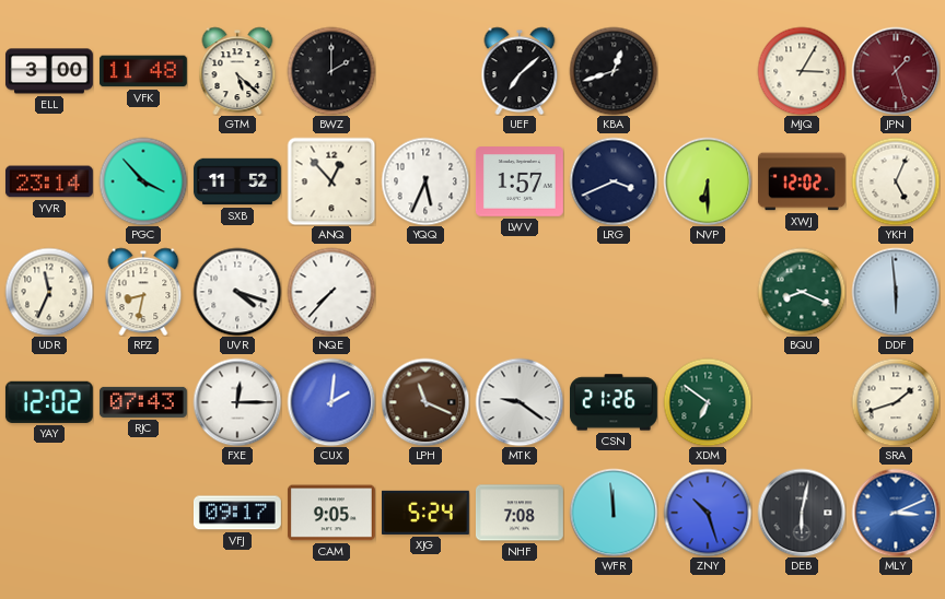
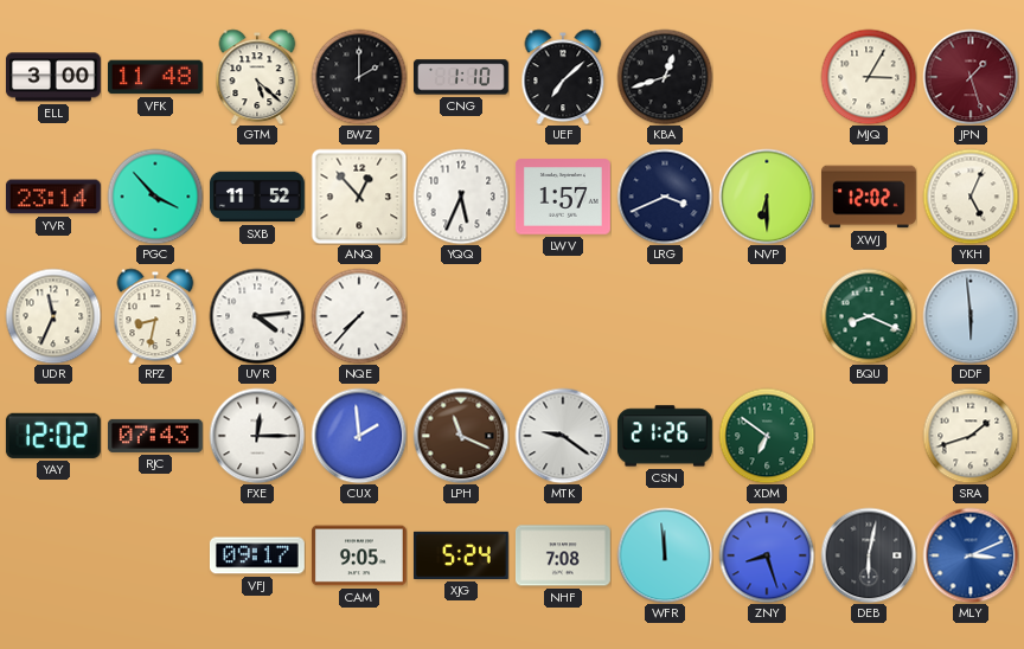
CNG: none -> 1:10 (461, 77)
UVR: 4:18 -> 4:14 (257, 316)
CUX: 2:01 -> 1:59 (359, 436)
ZNY: 10:27 -> 8:27 (767, 555)
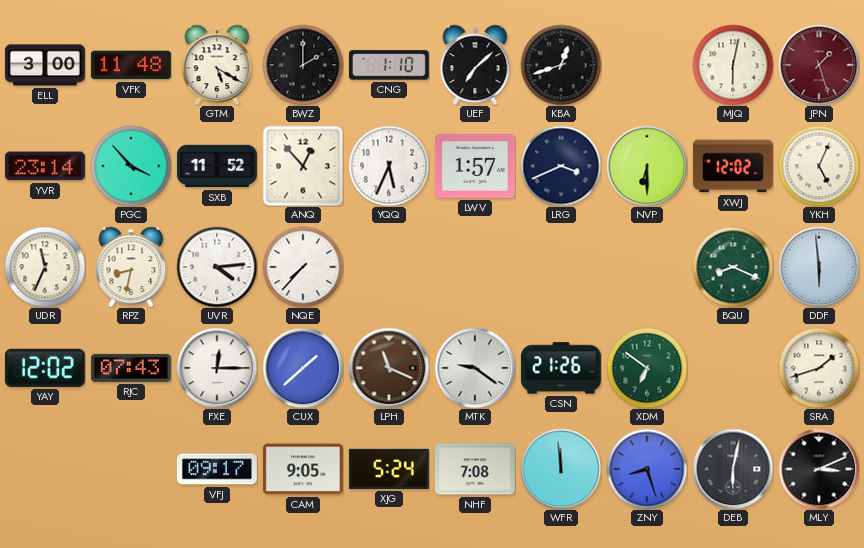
GTM: 5:22 -> 5:20 (217, 65)
MJQ: 3:05 -> 6:02 (733, 65)
CUX: 1:59 -> 1:38 (303, 368)
MLY dial: blue -> black (819, 469)
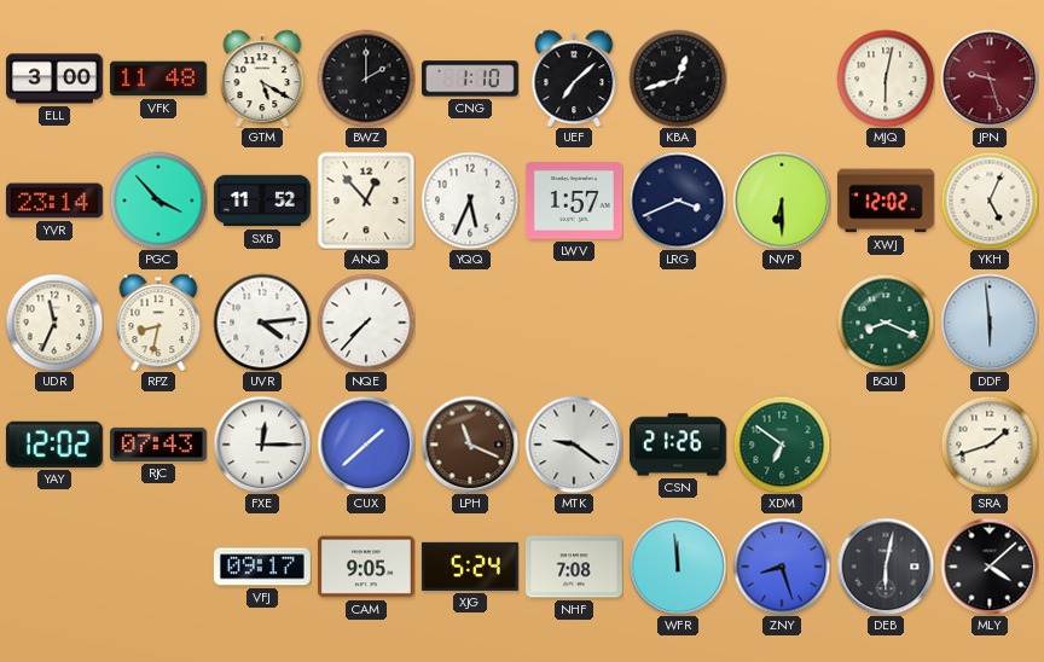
JPN: 1:27 -> 9:27 (990, 79)
MLY: 3:11 -> 4:08 (990, 567)
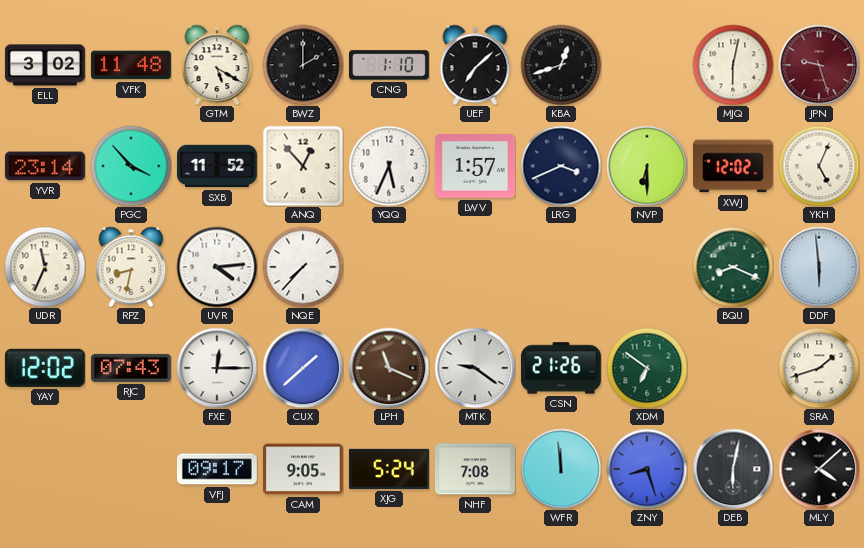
ELL: 3:00 -> 3:02 (45, 65)
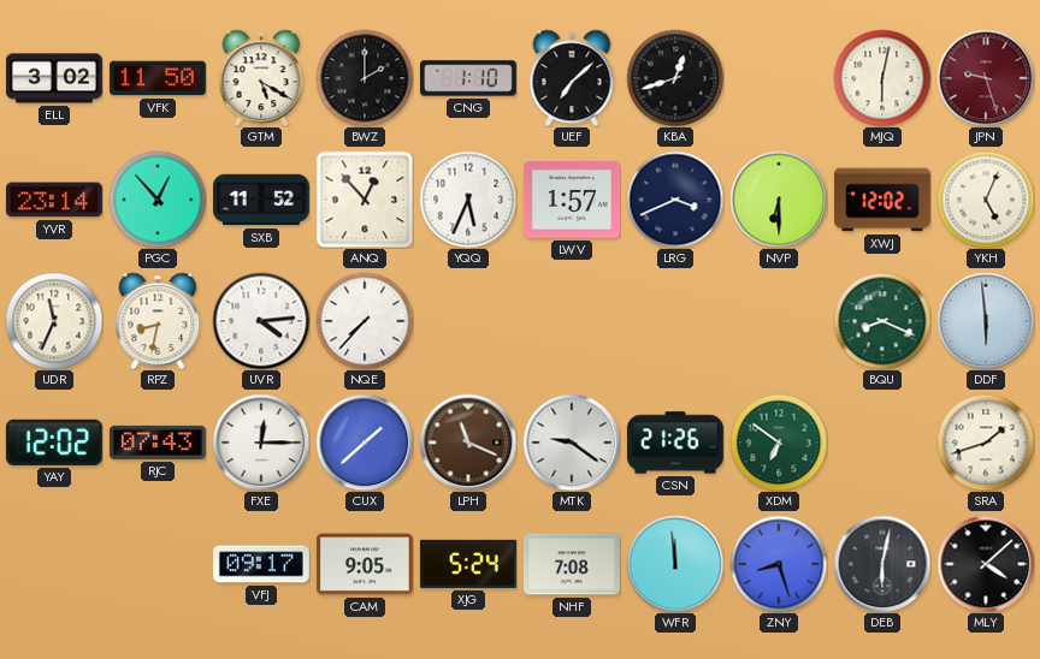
VFK: 11:48 -> 11:50 (158, 78)
PGC: 3:53 -> 12:53 (158, 200)
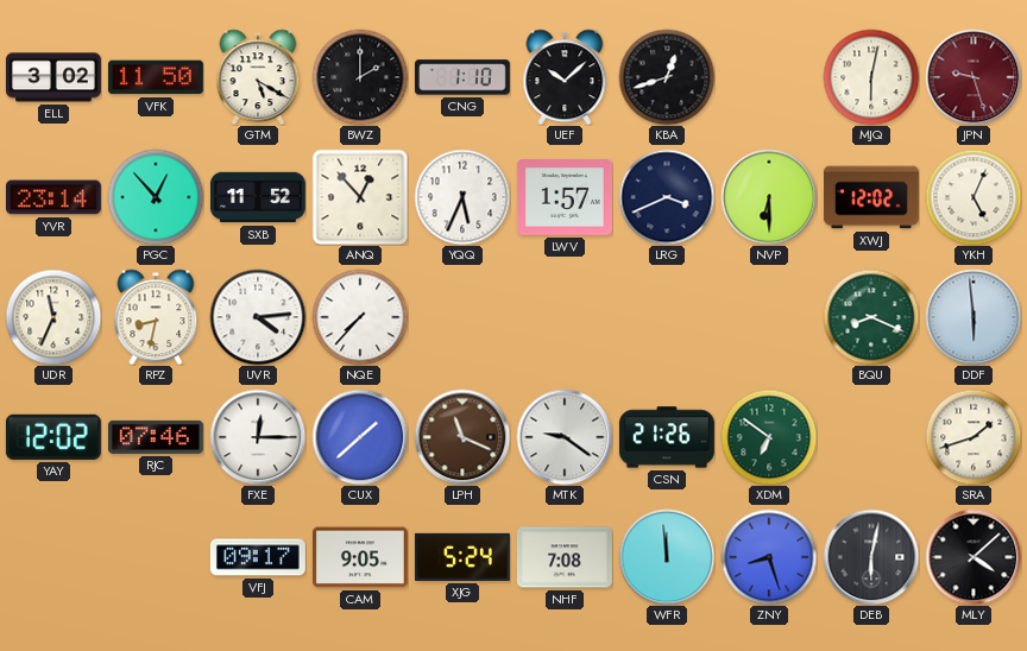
UEF: 7:08 -> 10:08 (565, 77)
RJC: 07:43 -> 07:46 (156, 437)
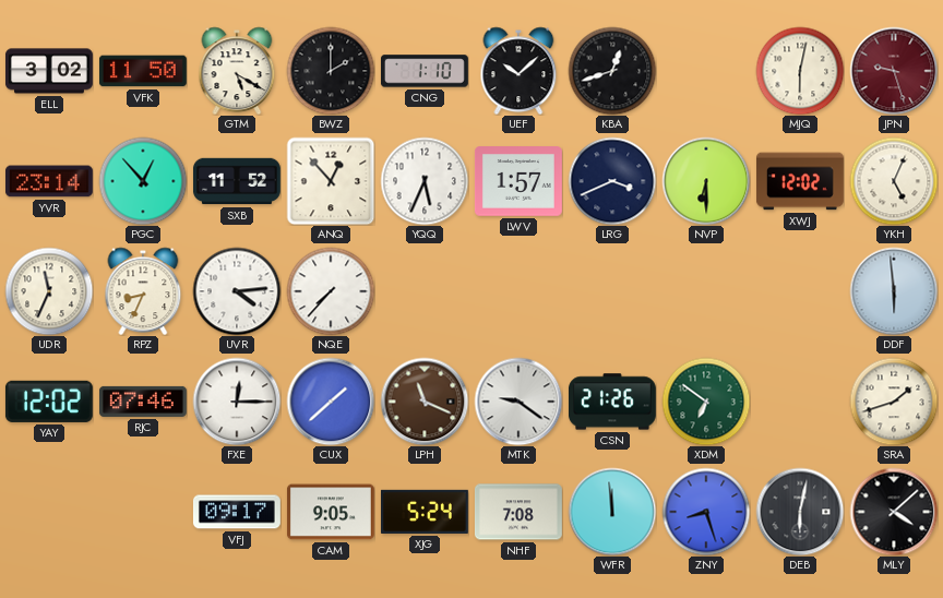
RPZ: 8:32 -> 8:34 (143, 291)
BQU: 8:19 -> none (871, 317)
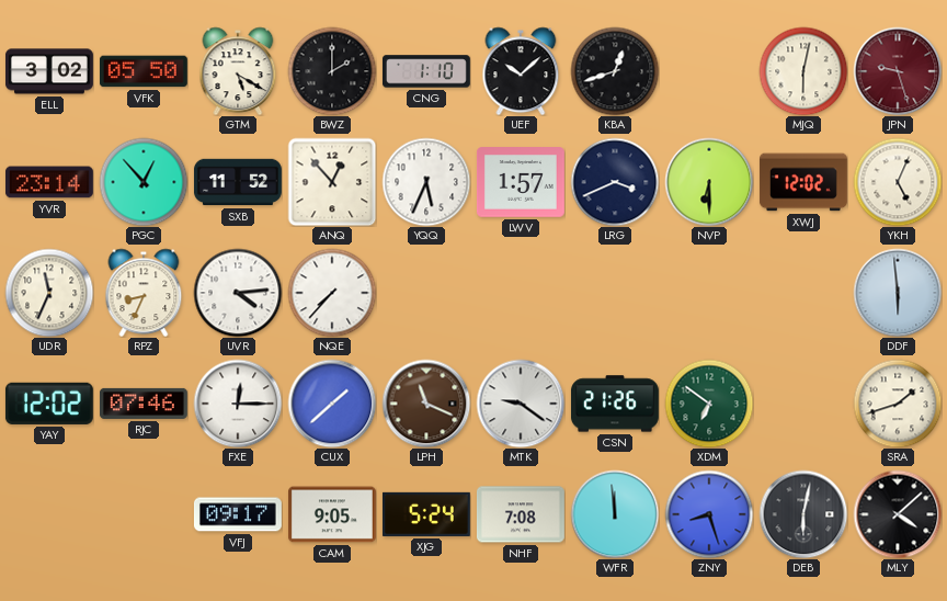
VFK: 11:50 -> 05:50 (144, 71)
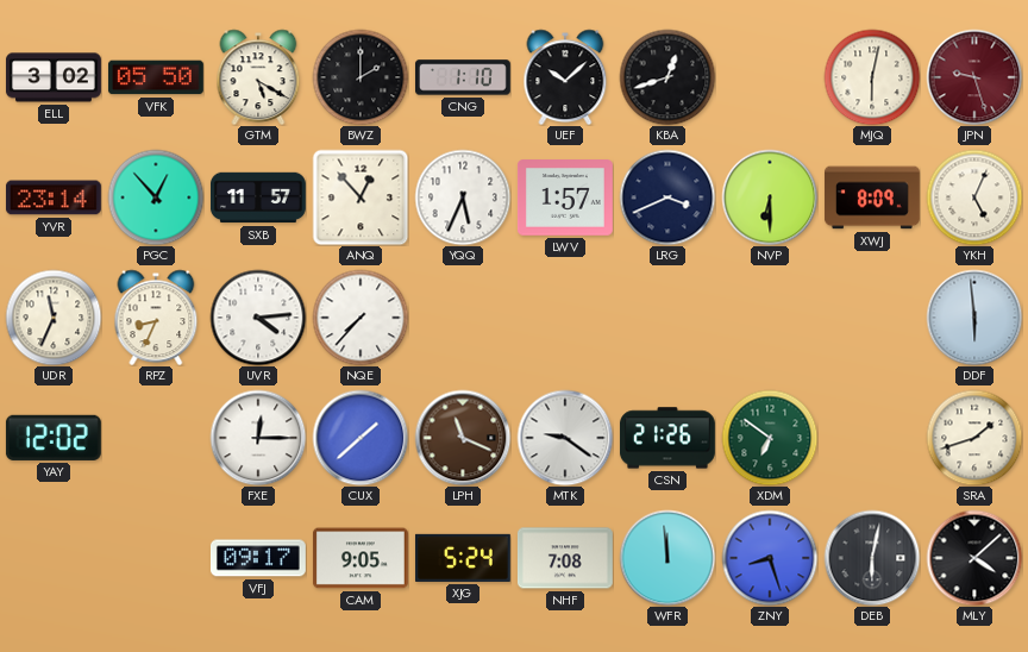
SXB: 11:52 -> 11:57 (258, 198)
XWJ: 12:02 -> 8:09 (872, 198)
RJC: 07:46 -> none (144, 404)
